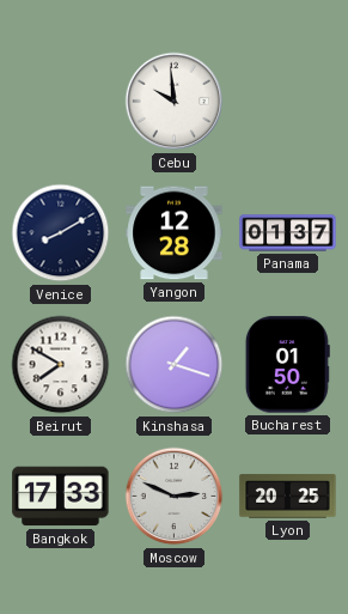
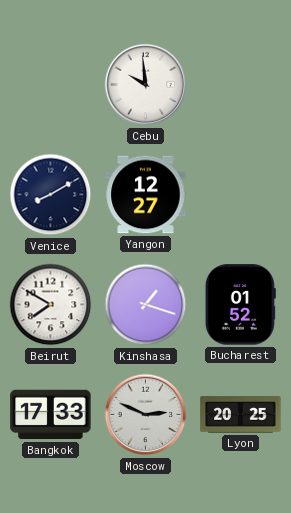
Yangon: 12:28 -> 12:27 (146, 195)
Panama: 01:37 -> none (288, 233)
Bucharest: 01:50 -> 01:52 (240, 305)
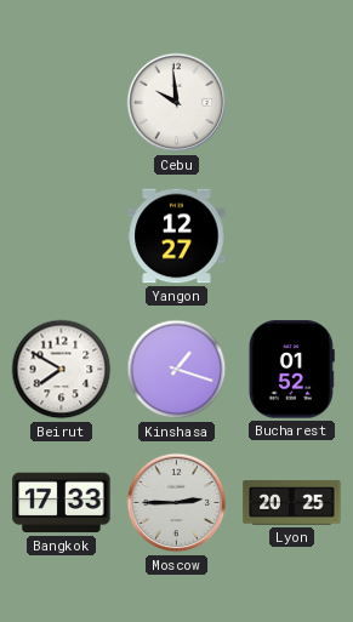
Venice: 8:10 -> none (51, 195)
Moscow: 2:49 -> 2:45 (177, 503)
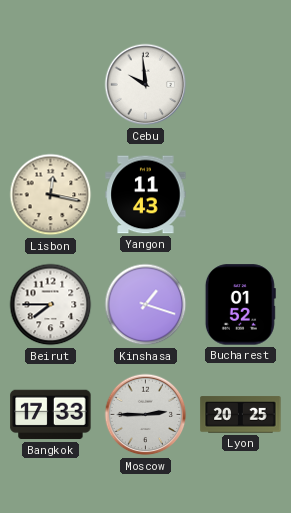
Lisbon: none -> 12:17 (51, 195)
Yangon: 12:27 -> 11:43 (146, 195)
Beirut: 7:50 -> 7:45 (51, 305)
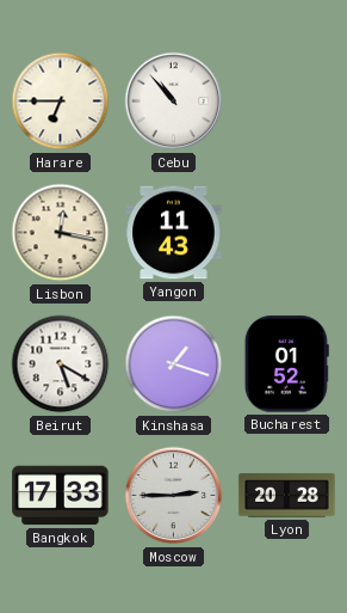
Harare: none -> 6:45 (61, 102)
Cebu: 9:59 -> 10:53 (174, 102)
Beirut: 7:45 -> 5:20 (61, 364)
Lyon: 20:25 -> 20:28 (287, 496)
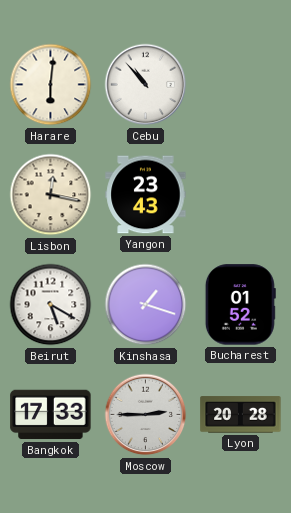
Harare: 6:45 -> 6:01 (51, 85)
Yangon: 11:43 -> 23:43 (146, 195)
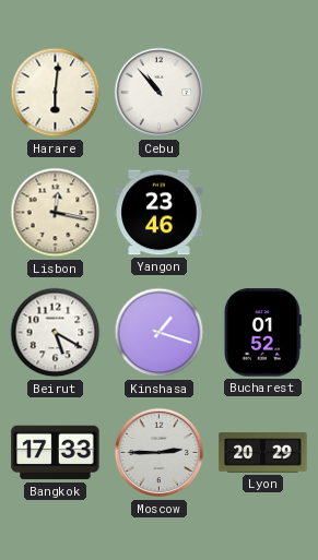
Yangon: 23:43 -> 23:46 (160, 213)
Lyon: 20:28 -> 20:29 (263, 453)
